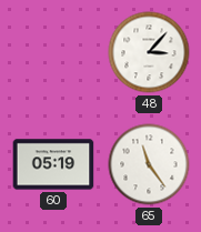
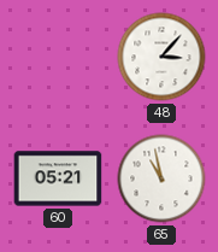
60: 05:19 -> 05:21 (58, 178)
65: 11:24 -> 10:58 (161, 178)
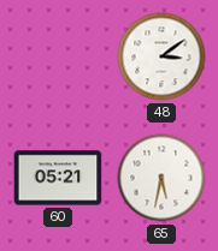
48: 3:07 -> 3:09 (161, 56)
65: 10:58 -> 5:32 (161, 178)
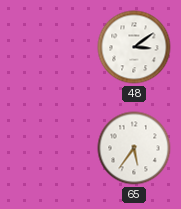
60: 05:21 -> none (58, 178)
65: 5:32 -> 5:36 (134, 148)
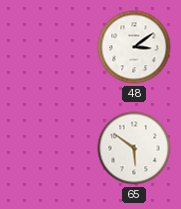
65: 5:36 -> 5:51 (134, 148)
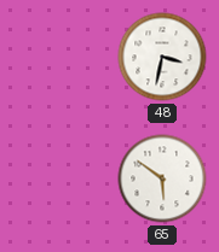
48: 3:09 -> 3:32 (162, 57)
